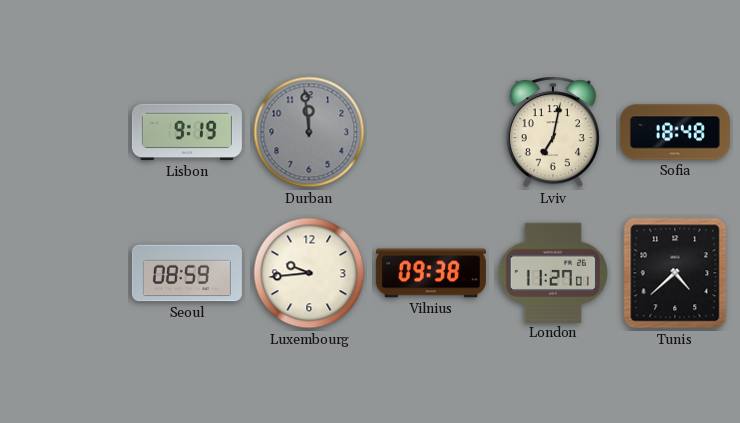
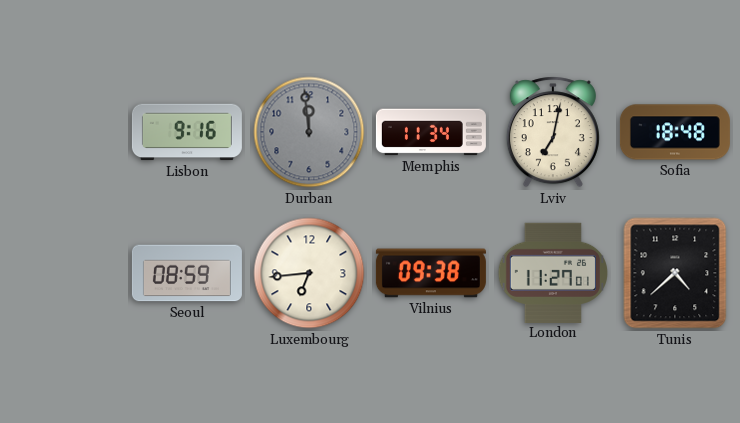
Lisbon: 9:19 -> 9:16 (187, 132)
Memphis: none -> 11:34 (431, 132)
Luxembourg: 9:44 -> 6:44 (309, 273)
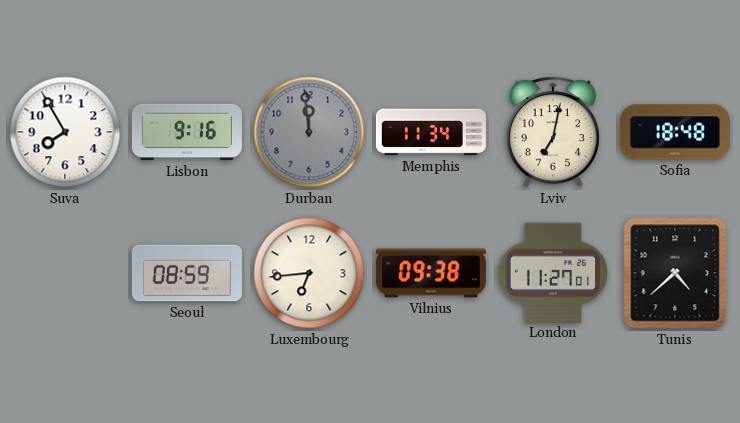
Suva: none -> 7:55 (65, 132)
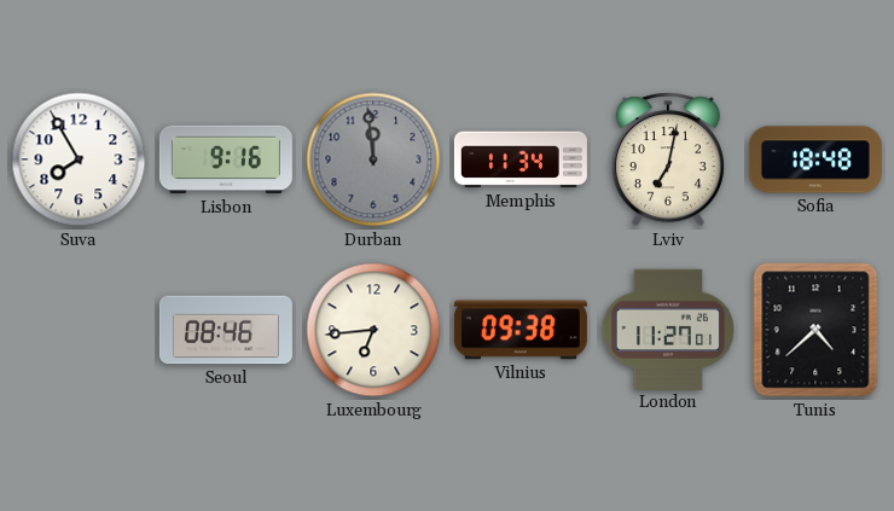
Seoul: 08:59 -> 08:46 (226, 330)
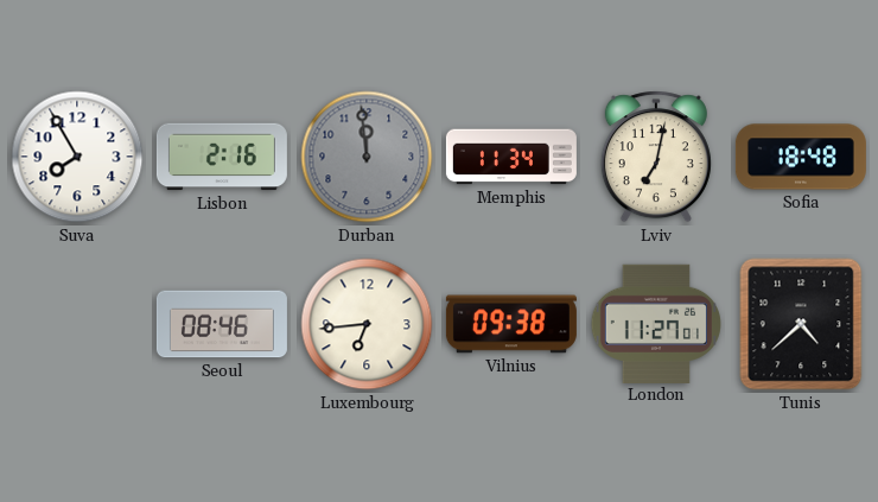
Lisbon: 9:16 -> 2:16 (222, 157)
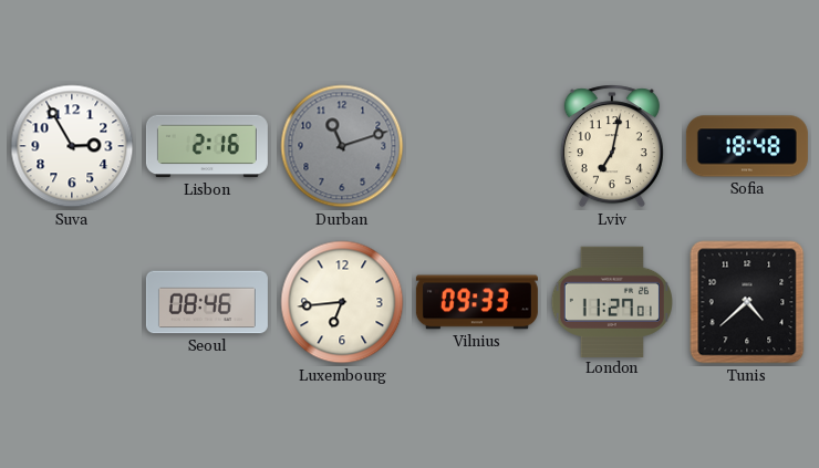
Suva: 7:55 -> 2:55 (72, 146)
Durban: 11:59 -> 11:12 (342, 146)
Memphis: 11:34 -> none (511, 157)
Vilnius: 09:38 -> 09:33 (477, 302)
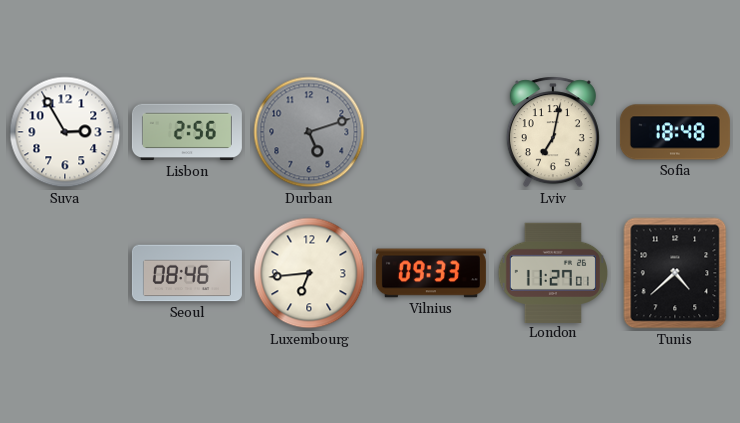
Lisbon: 2:16 -> 2:56 (187, 132)
Durban: 11:12 -> 5:12 (309, 132)
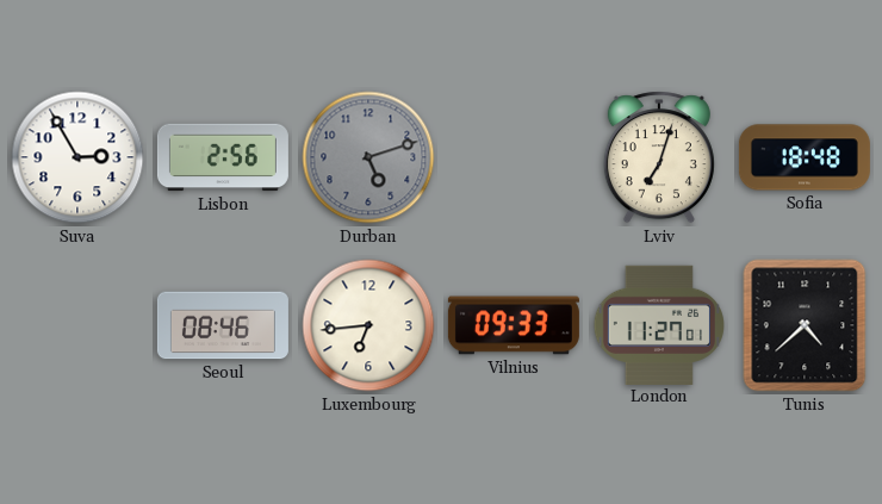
Lviv: 7:02 -> 7:03 (659, 157)
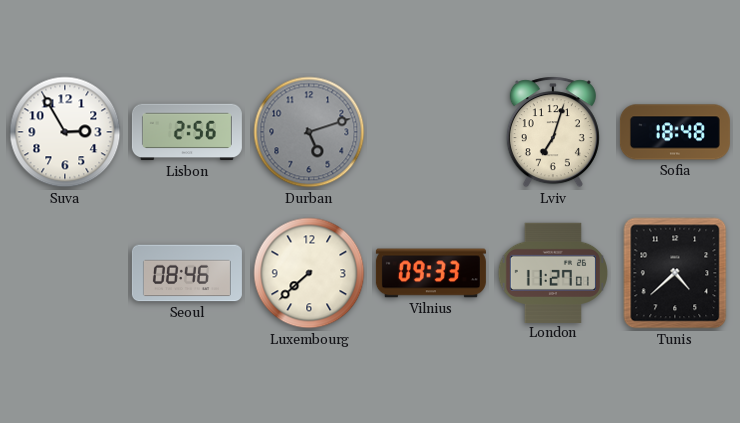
Luxembourg: 6:44 -> 7:38 (309, 273)
